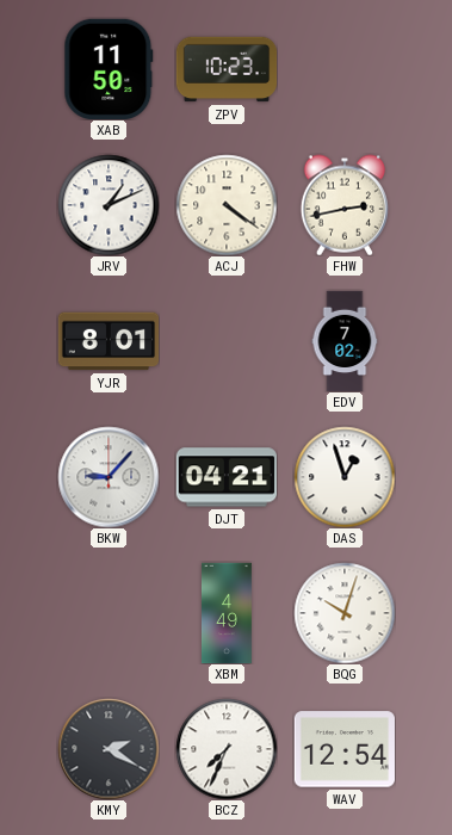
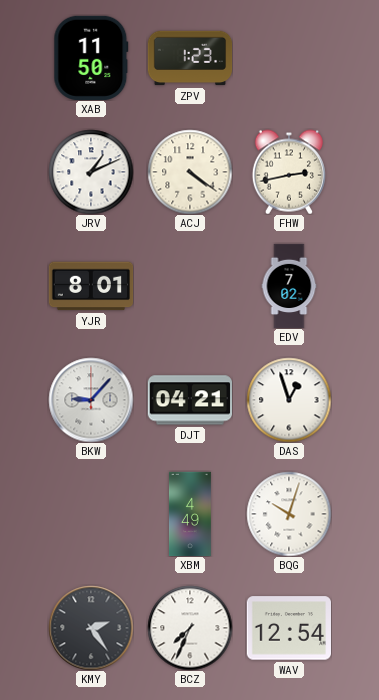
ZPV: 10:23 -> 1:23 (190, 58)
KMY: 2:20 -> 2:24 (91, 628)
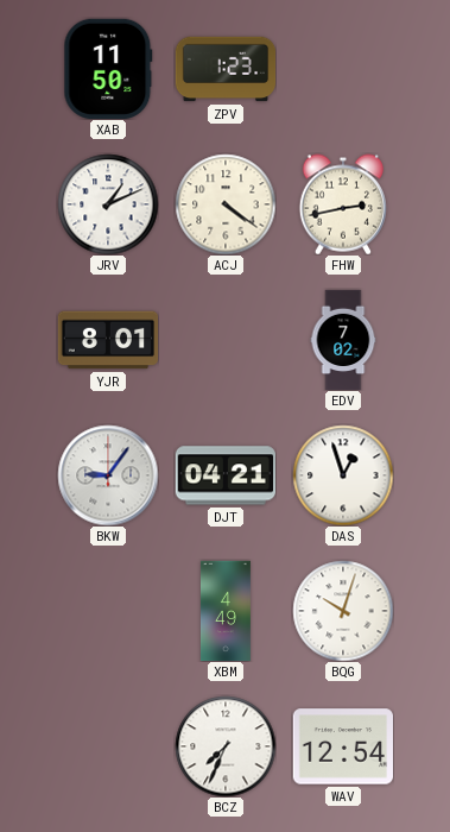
BKW: 9:07 -> 9:06 (108, 475)
KMY: 2:24 -> none (91, 628)
